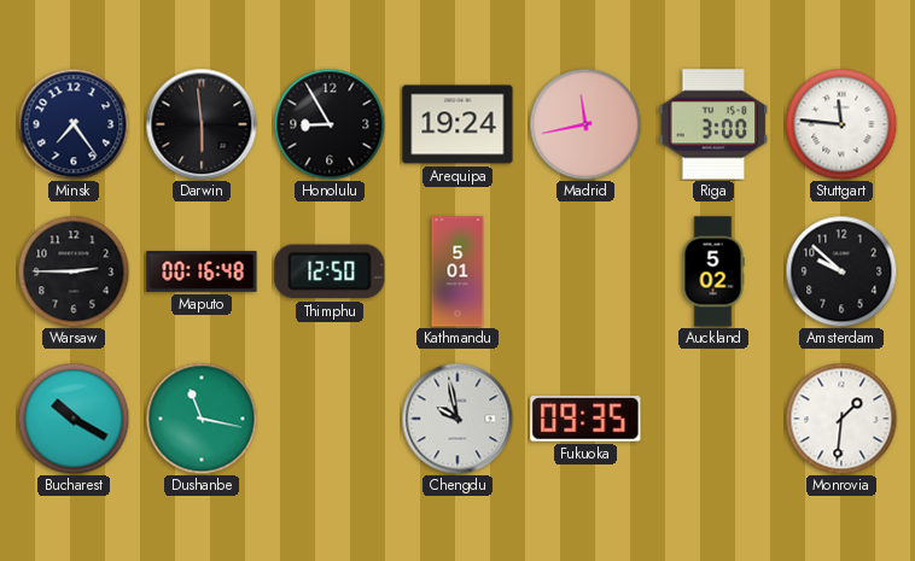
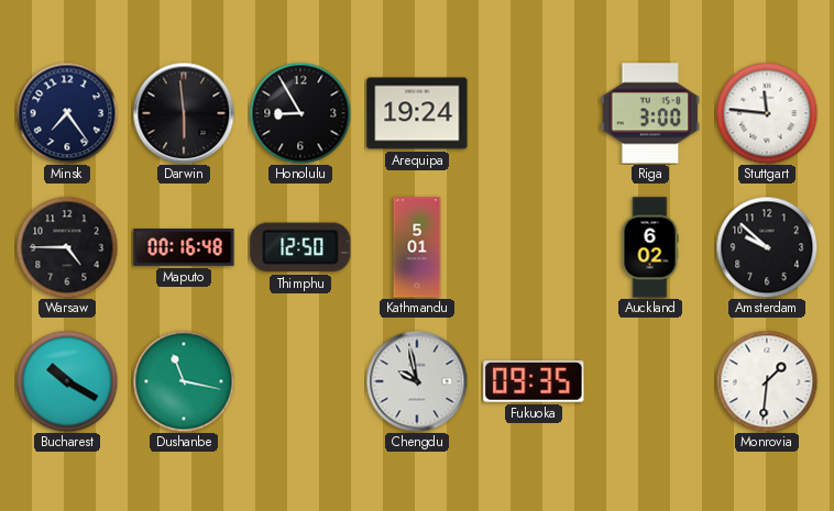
Madrid: 11:43 -> none (585, 124)
Warsaw: 2:45 -> 4:45 (67, 247)
Auckland: 5:02 -> 6:02 (650, 247)
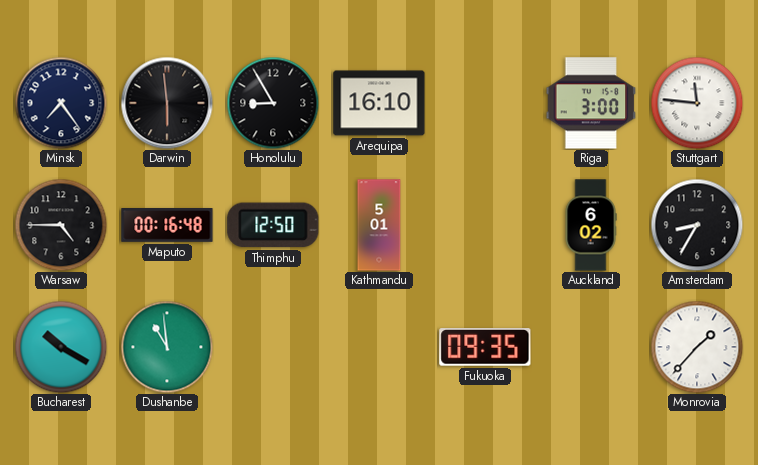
Arequipa: 19:24 -> 16:10 (379, 103)
Amsterdam: 9:52 -> 8:35 (697, 225)
Dushanbe: 11:17 -> 10:59 (167, 347)
Chengdu: 9:58 -> none (417, 381)
Monrovia: 1:31 -> 1:37 (697, 347)
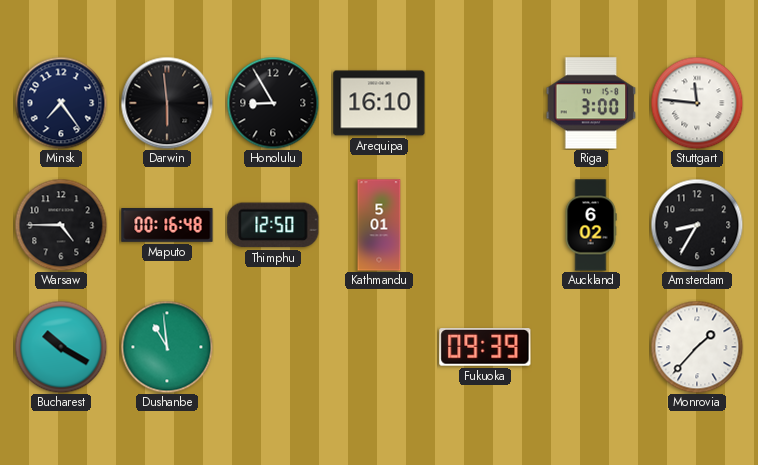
Fukuoka: 09:35 -> 09:39 (485, 347)
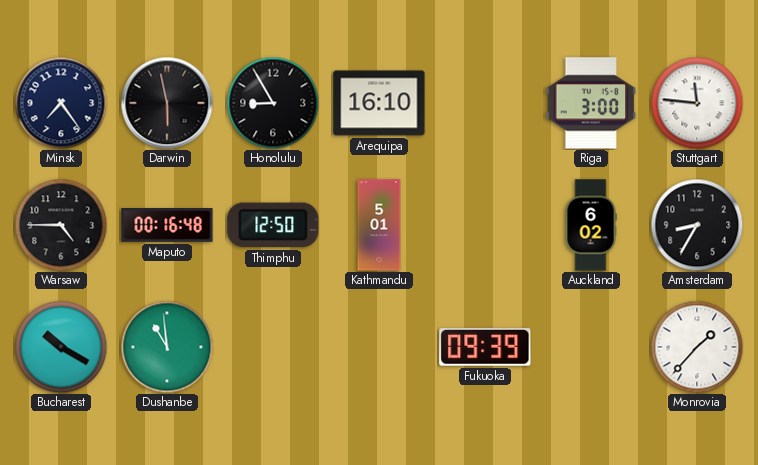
Darwin: 5:59 -> 5:58 (167, 103)
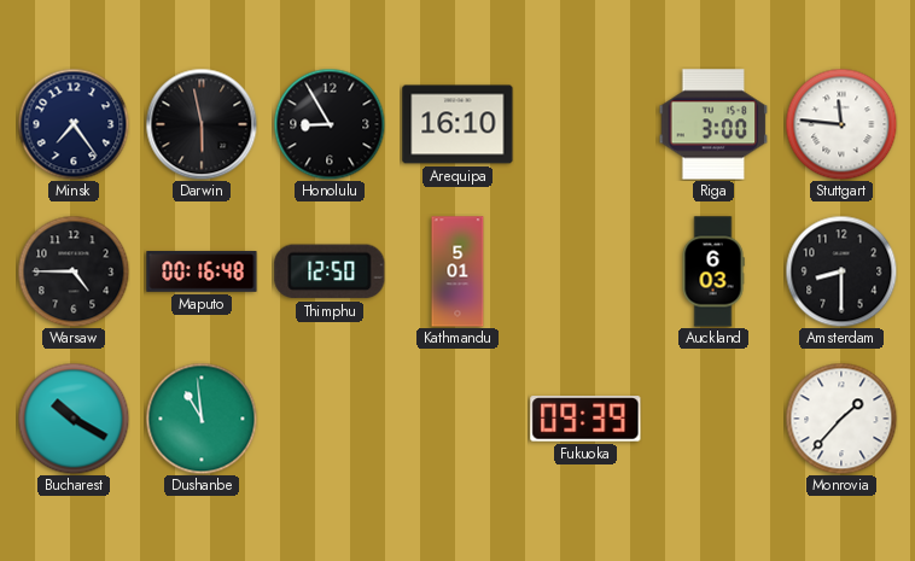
Auckland: 6:02 -> 6:03 (713, 271)
Amsterdam: 8:35 -> 8:30 (841, 271)
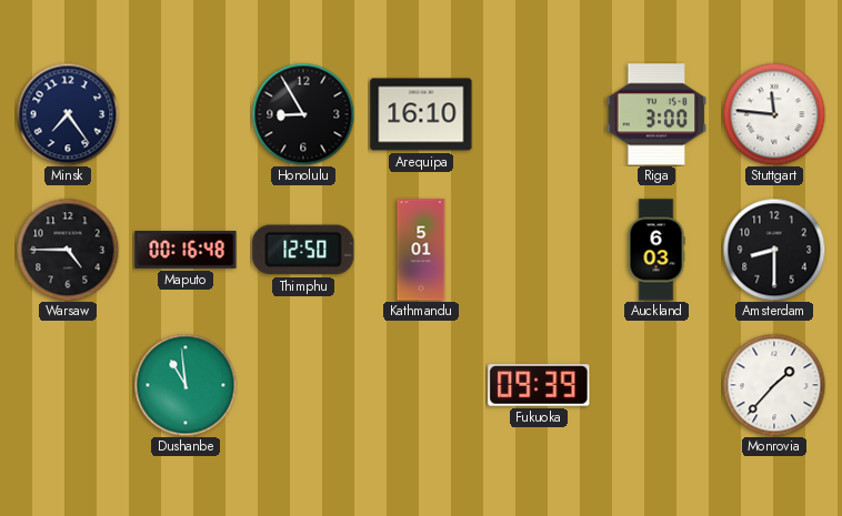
Darwin: 5:58 -> none (202, 124)
Bucharest: 10:20 -> none (74, 419)
